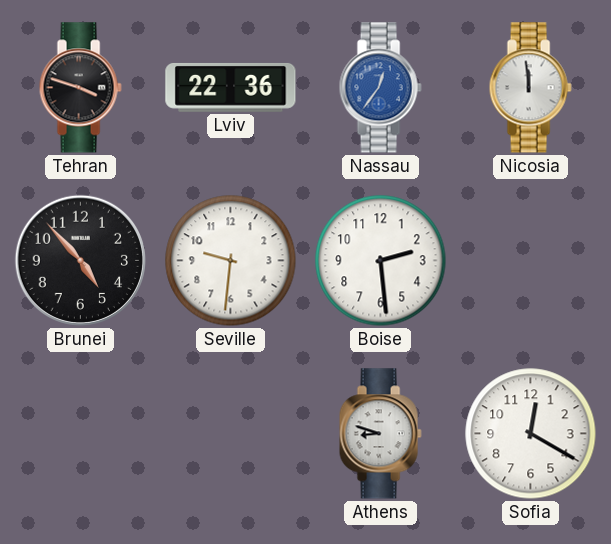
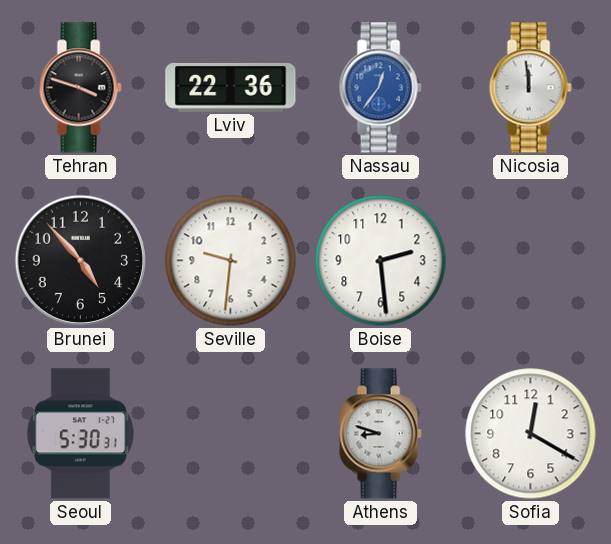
Seoul: none -> 5:30 (80, 434)
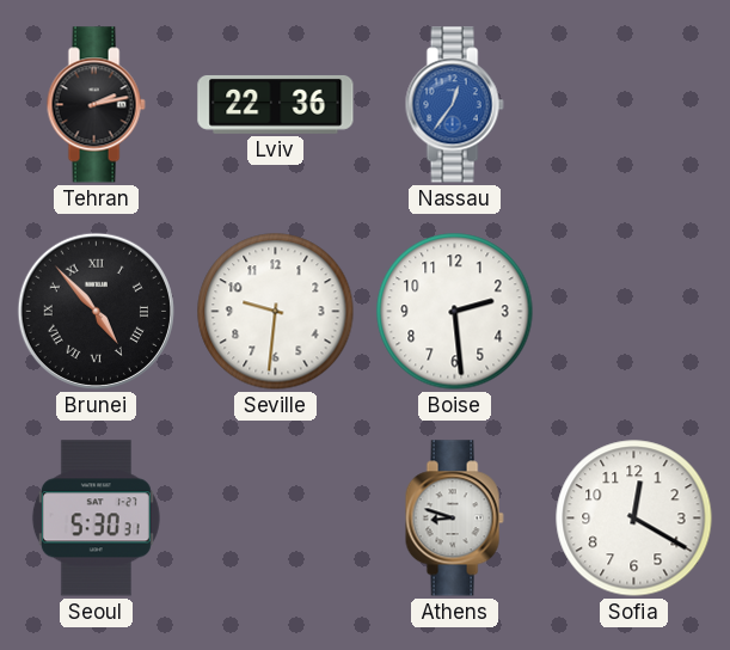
Tehran: 3:48 -> 2:13 (96, 105)
Nicosia: 11:59 -> none (530, 88)
Brunei numerals: Arabic -> Roman (96, 311)
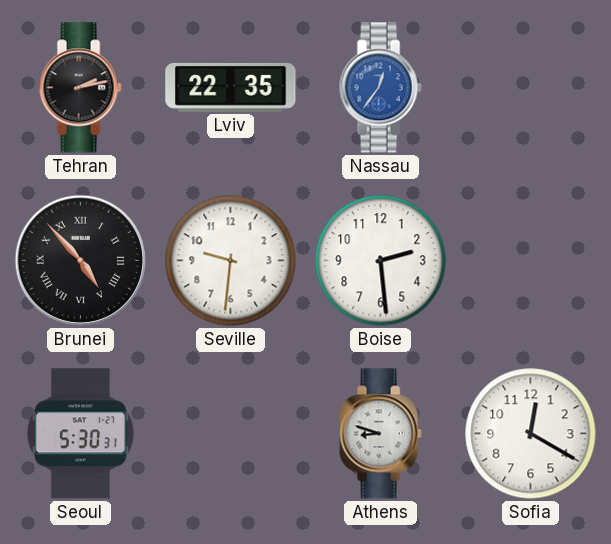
Lviv: 22:36 -> 22:35 (231, 87)
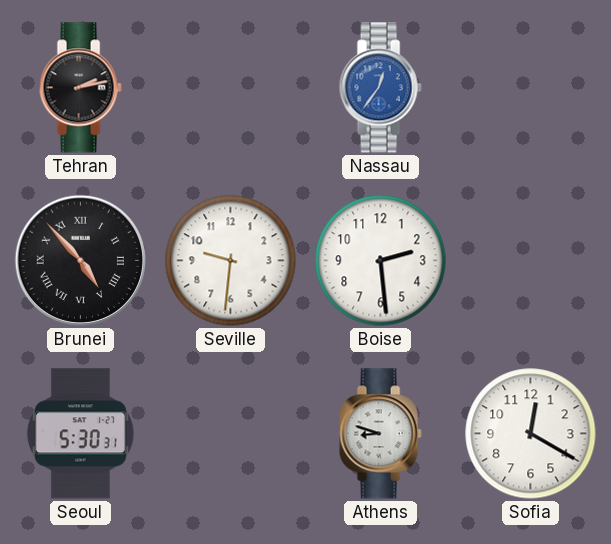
Lviv: 22:35 -> none (231, 87)
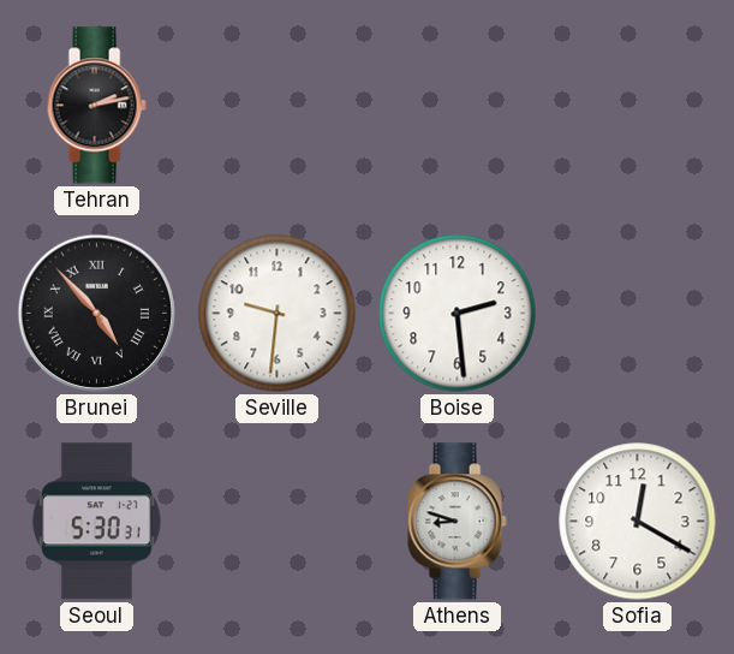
Nassau: 12:36 -> none (380, 88)
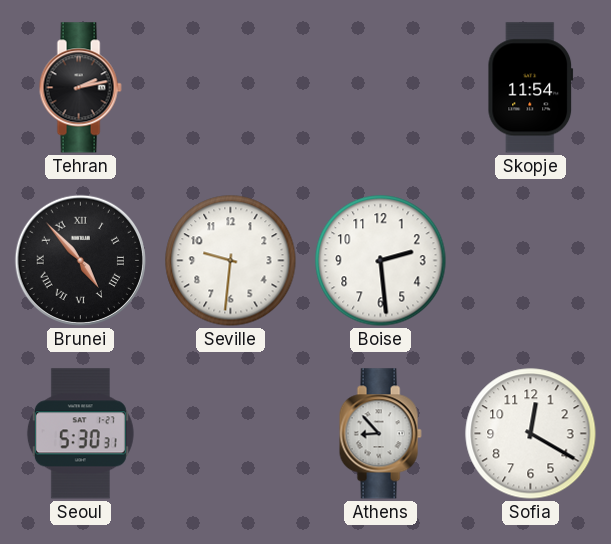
Skopje: none -> 11:54 (531, 88)
Athens: 8:48 -> 8:53 (380, 434)
